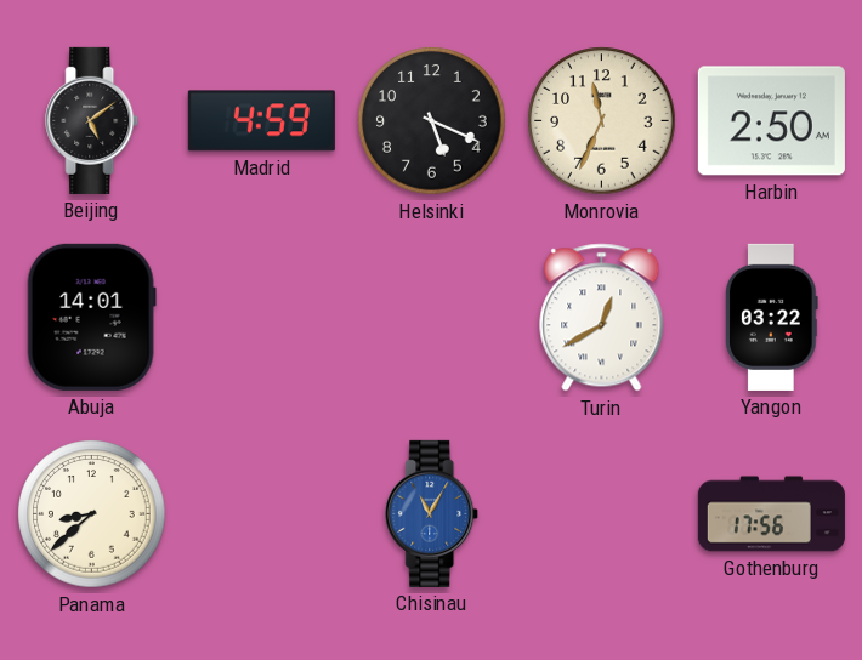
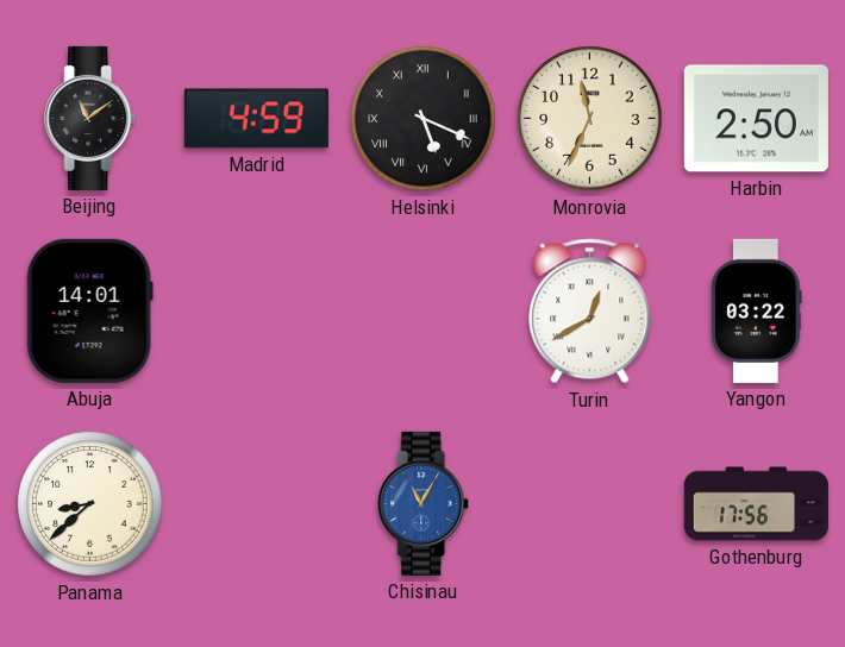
Beijing: 5:09 -> 11:09 (90, 118)
Helsinki numerals: Arabic -> Roman (424, 119)
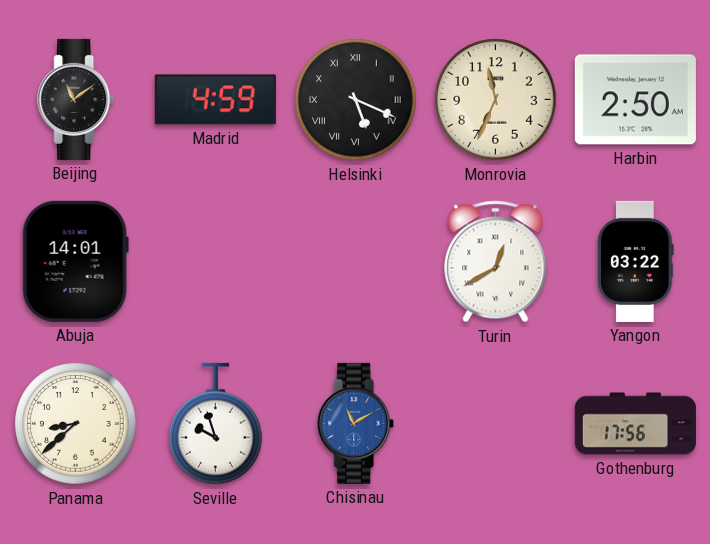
Seville: none -> 9:57 (216, 424)
Chisinau: 11:05 -> 11:10 (356, 423)
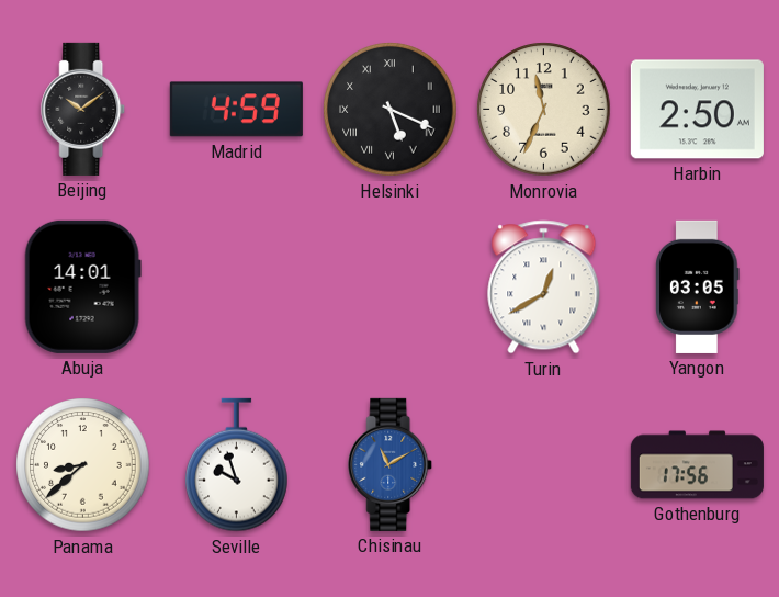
Beijing: 11:09 -> 10:09 (83, 109)
Yangon: 03:22 -> 03:05 (698, 286)
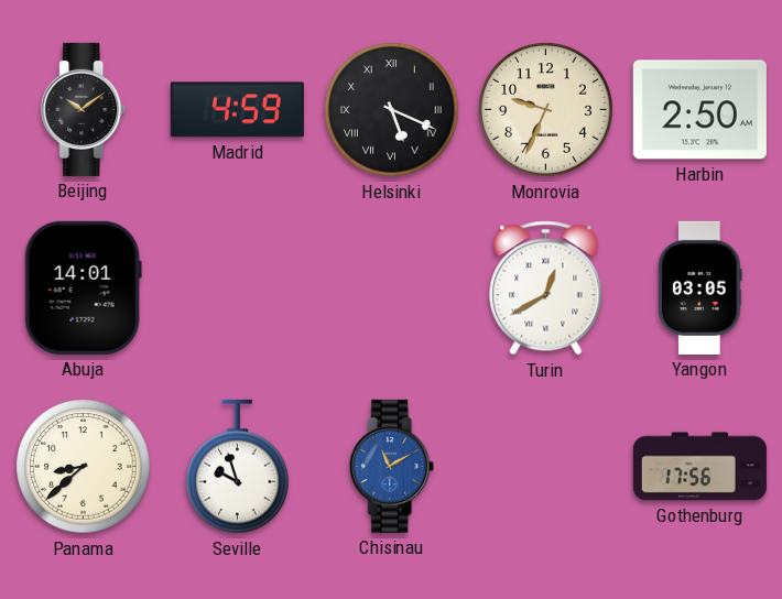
Monrovia: 11:34 -> 9:34 (546, 110)
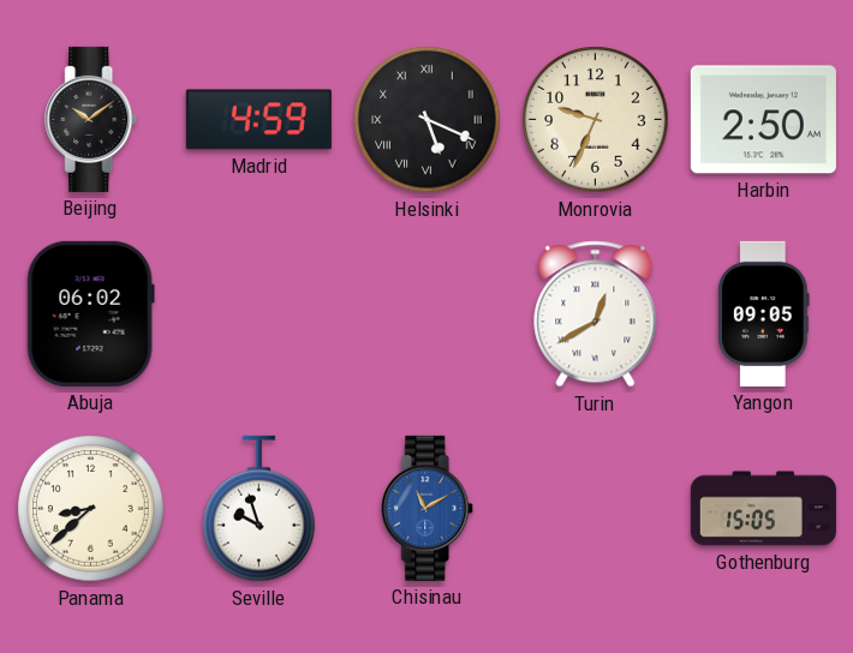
Abuja: 14:01 -> 06:02 (90, 313)
Yangon: 03:05 -> 09:05 (764, 313)
Gothenburg: 17:56 -> 15:05 (763, 509)
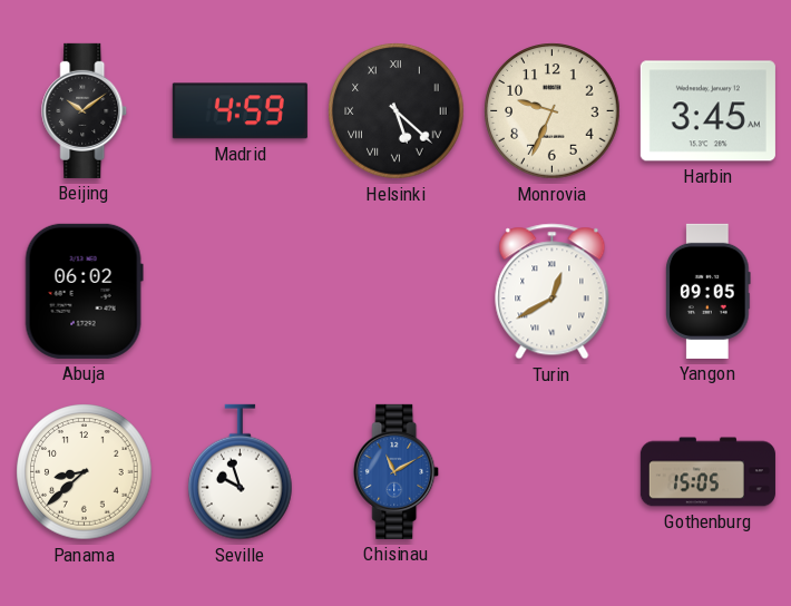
Helsinki: 5:19 -> 5:22 (397, 111)
Harbin: 2:50 -> 3:45 (707, 111)
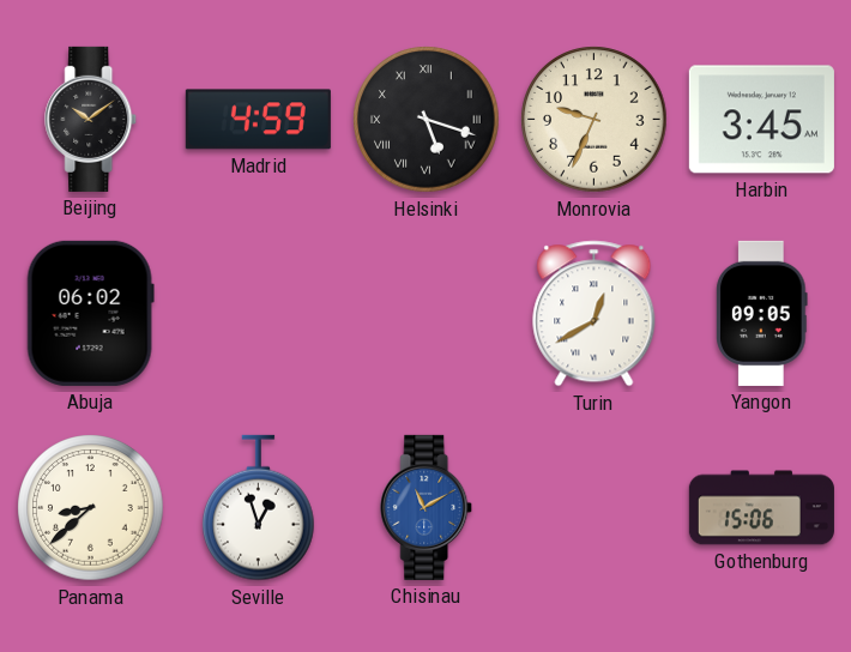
Helsinki: 5:22 -> 5:18 (427, 120)
Seville: 9:57 -> 12:57 (259, 508)
Gothenburg: 15:05 -> 15:06 (761, 508)
